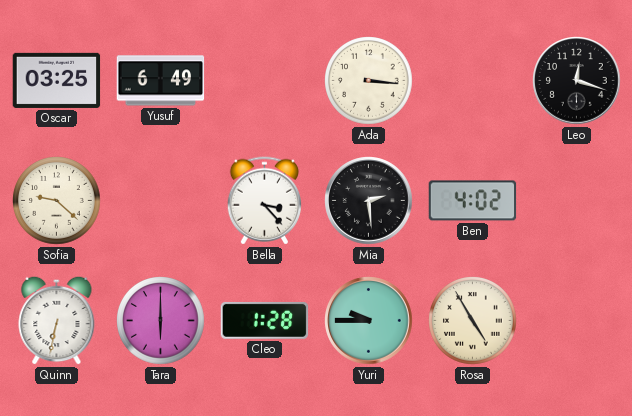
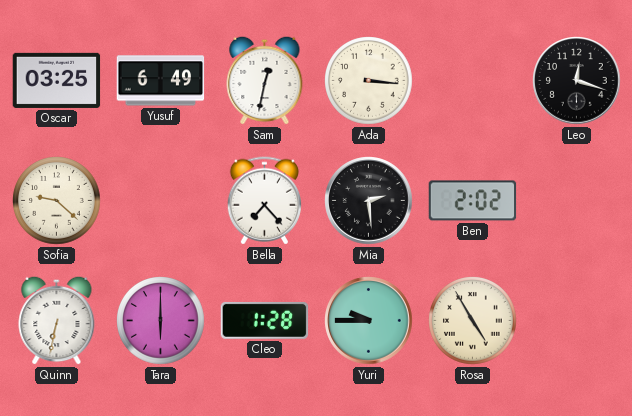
Sam: none -> 12:32 (265, 80)
Bella: 3:23 -> 7:23 (264, 201)
Ben: 4:02 -> 2:02 (473, 201)
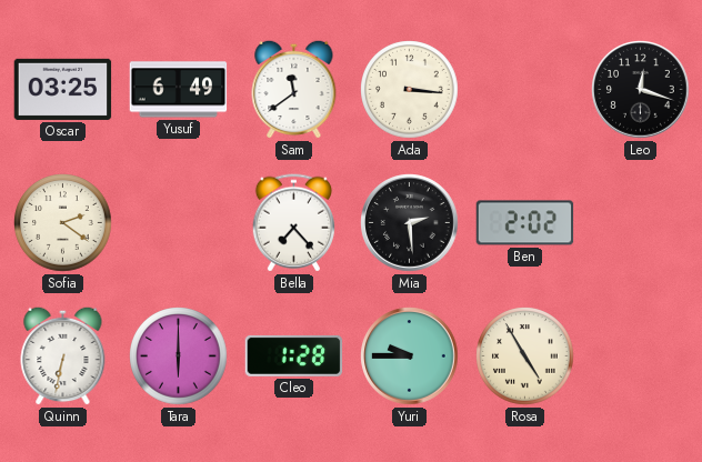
Sam: 12:32 -> 11:39 (294, 89)
Sofia: 9:22 -> 2:21 (63, 223)
